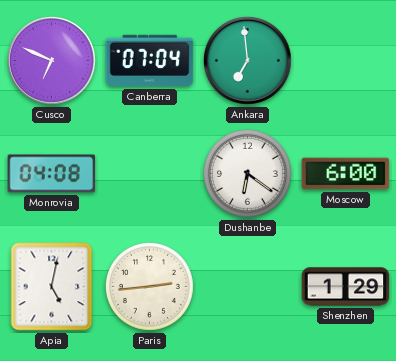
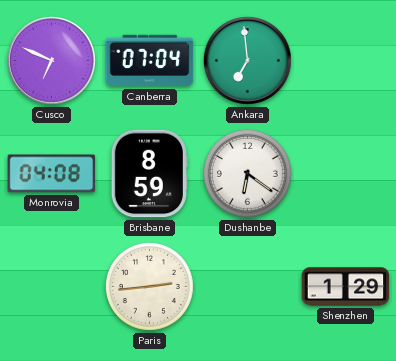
Brisbane: none -> 8:59 (149, 174)
Moscow: 6:00 -> none (346, 174)
Apia: 5:02 -> none (52, 287)
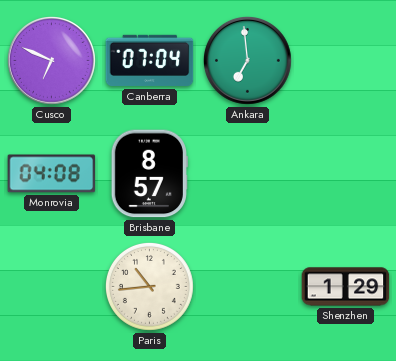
Brisbane: 8:59 -> 8:57 (149, 174)
Dushanbe: 6:21 -> none (247, 173)
Paris: 2:44 -> 10:44 (149, 286)
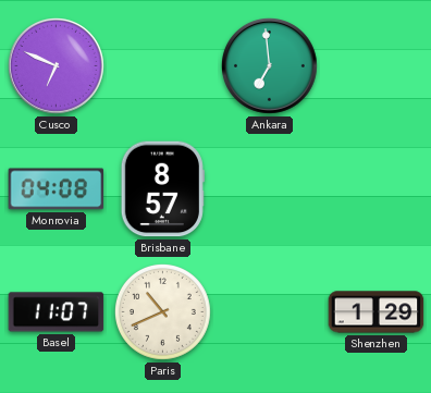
Canberra: 07:04 -> none (150, 61)
Basel: none -> 11:07 (57, 312)
Paris: 10:44 -> 10:41 (162, 311)
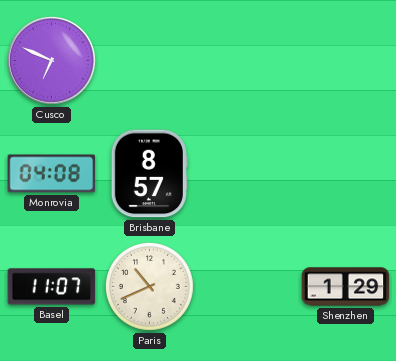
Ankara: 6:59 -> none (270, 66)
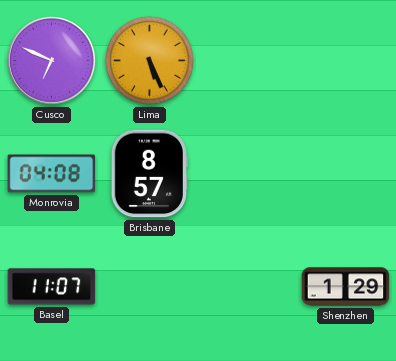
Lima: none -> 5:26 (149, 60)
Paris: 10:41 -> none (149, 286)
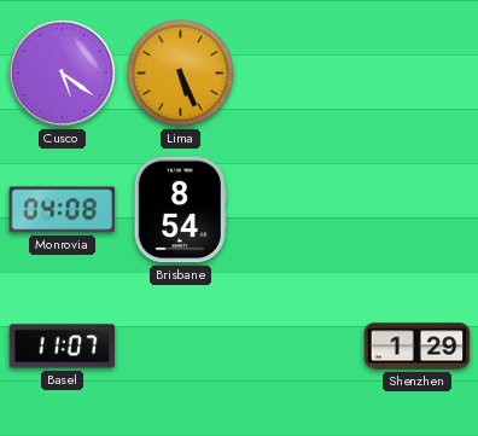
Cusco: 6:49 -> 5:21 (63, 74)
Brisbane: 8:57 -> 8:54 (180, 210)
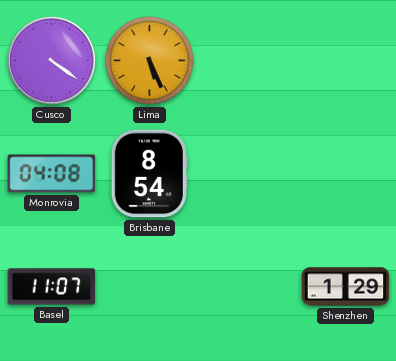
Cusco: 5:21 -> 4:21 (52, 61)
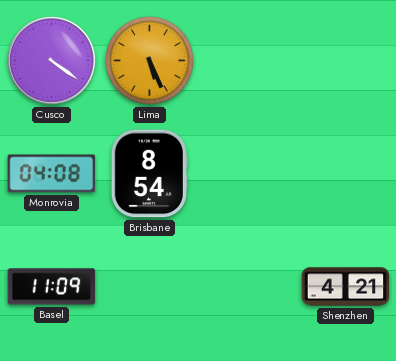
Basel: 11:07 -> 11:09 (52, 287)
Shenzhen: 1:29 -> 4:21 (346, 287)
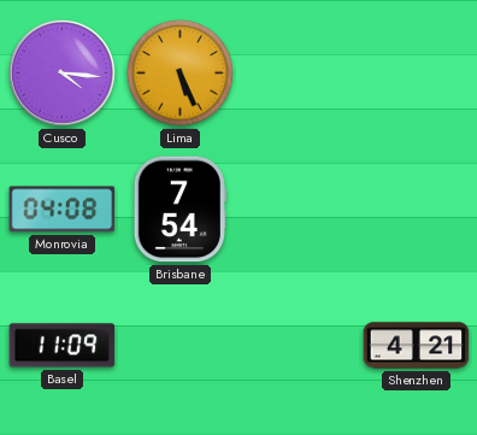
Cusco: 4:21 -> 4:16 (63, 74)
Brisbane: 8:54 -> 7:54 (179, 210)
